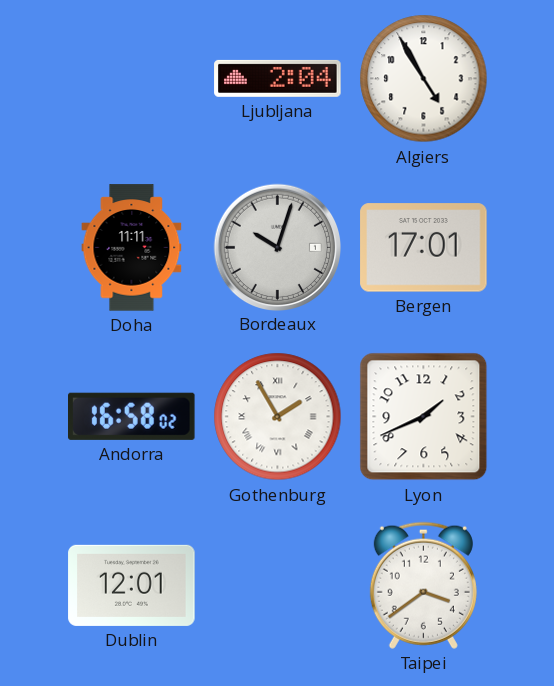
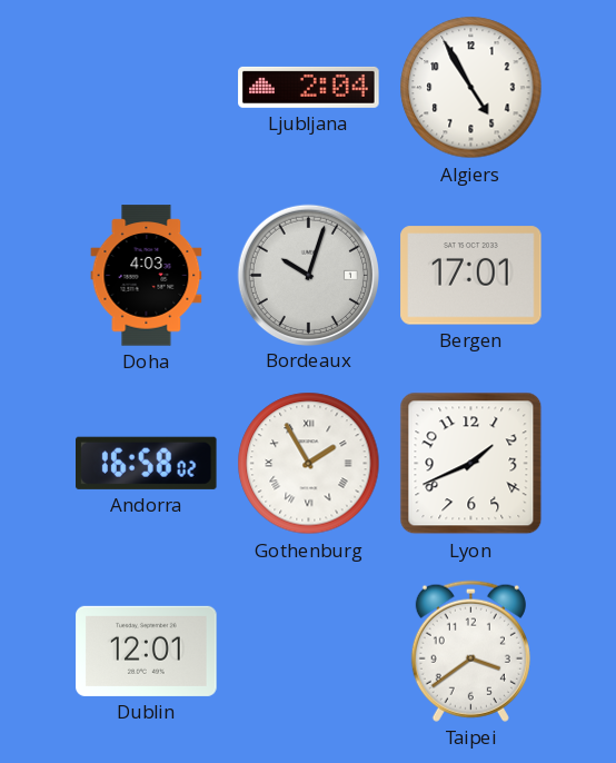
Doha: 11:11 -> 4:03 (147, 276)
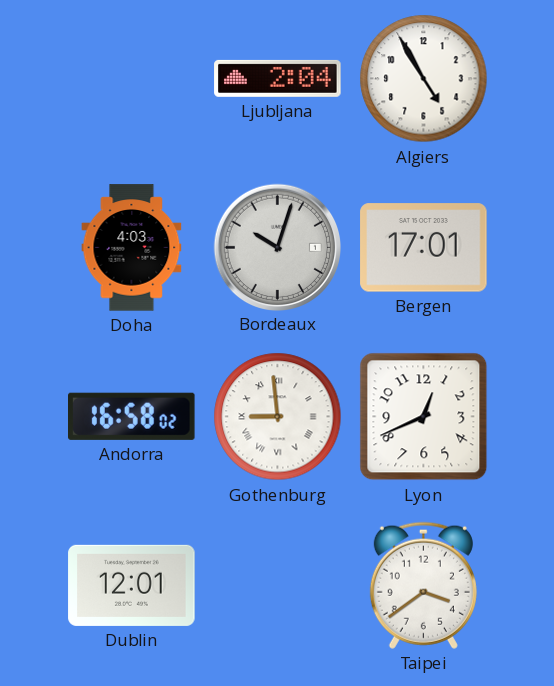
Gothenburg: 1:55 -> 8:59 (278, 417)
Lyon: 1:41 -> 12:41 (424, 417)
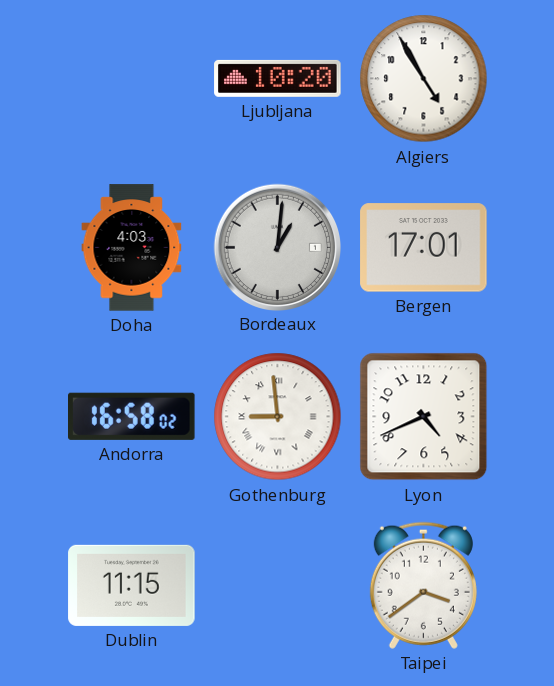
Ljubljana: 2:04 -> 10:20 (278, 78)
Bordeaux: 10:03 -> 1:01 (277, 247)
Lyon: 12:41 -> 4:41 (424, 417)
Dublin: 12:01 -> 11:15 (132, 585)
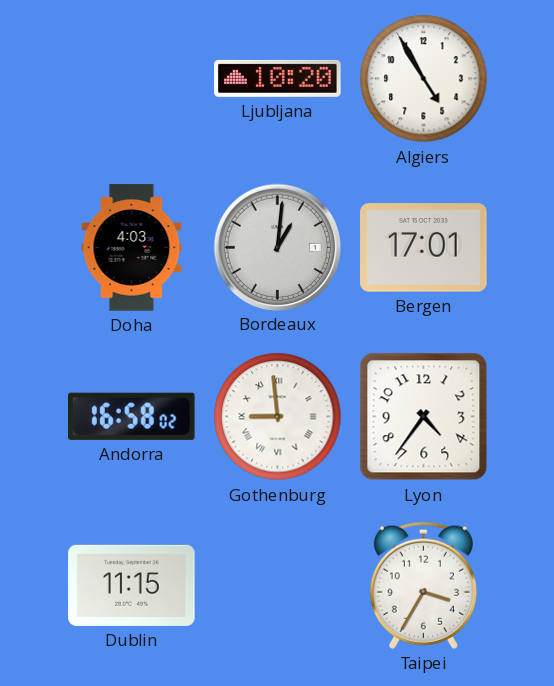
Lyon: 4:41 -> 4:36 (424, 417)
Taipei: 3:39 -> 3:35 (423, 585)
